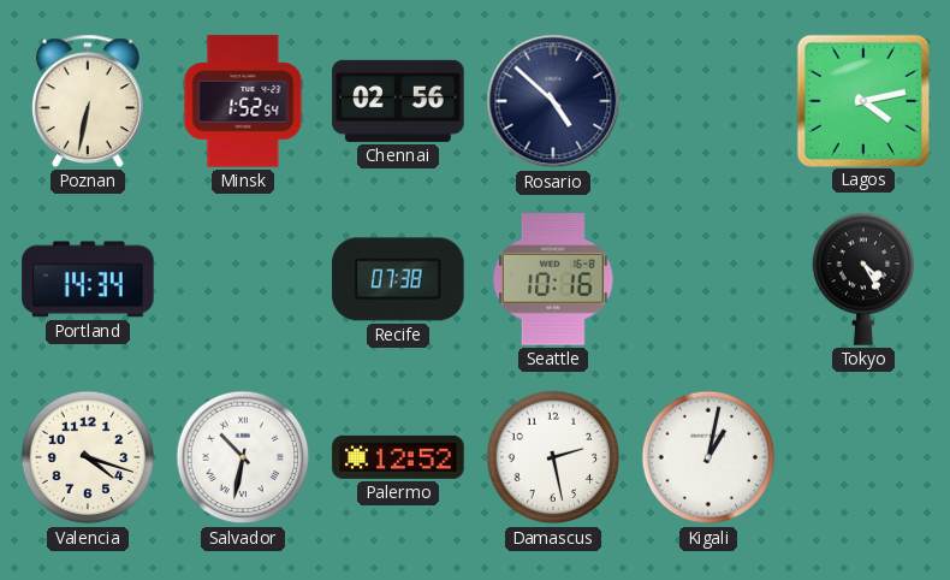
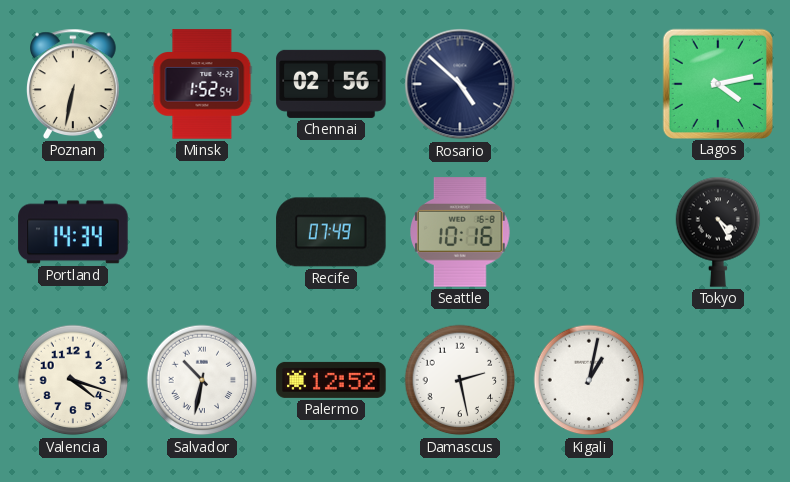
Recife: 07:38 -> 07:49 (331, 232)
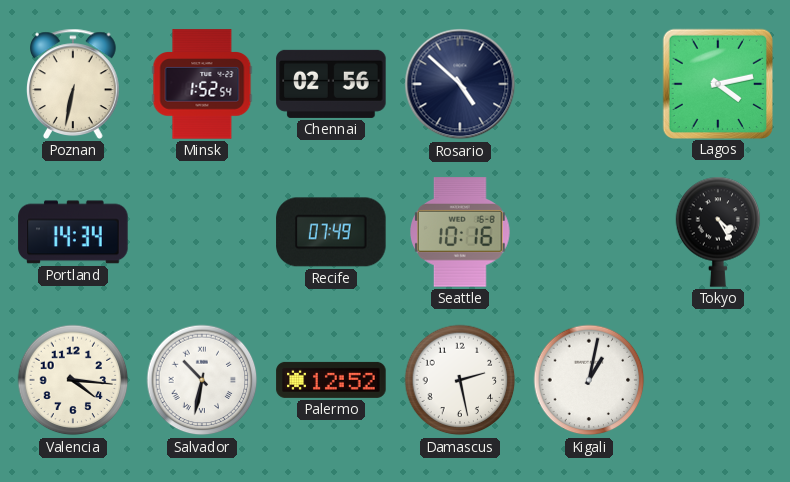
Valencia: 4:18 -> 4:16 (73, 380)
